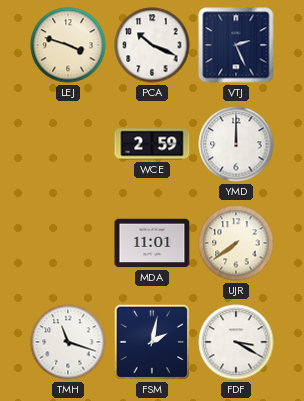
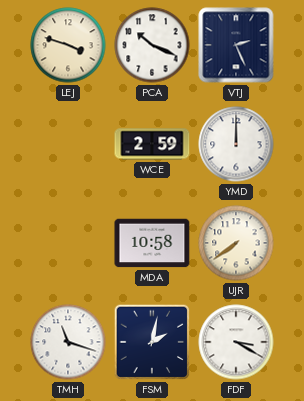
MDA: 11:01 -> 10:58 (152, 243)
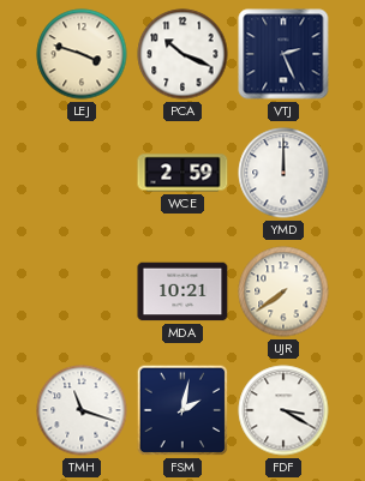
MDA: 10:58 -> 10:21 (182, 291)
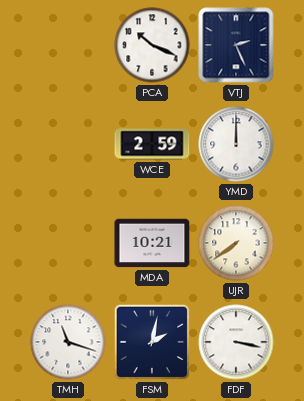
LEJ: 3:48 -> none (82, 54)
FDF: 3:20 -> 3:17 (236, 342)
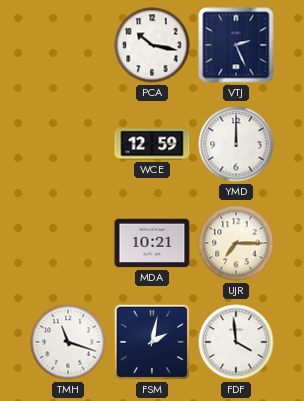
PCA: 10:19 -> 10:17 (152, 45)
WCE: 2:59 -> 12:59 (152, 144)
UJR: 7:39 -> 7:15 (236, 243)
FDF: 3:17 -> 3:59 (236, 342)
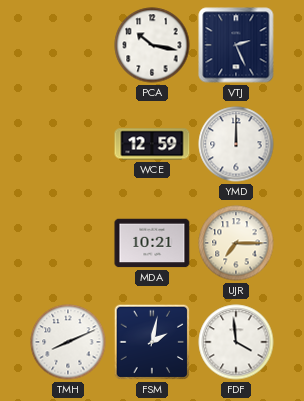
TMH: 11:18 -> 8:11 (68, 342)
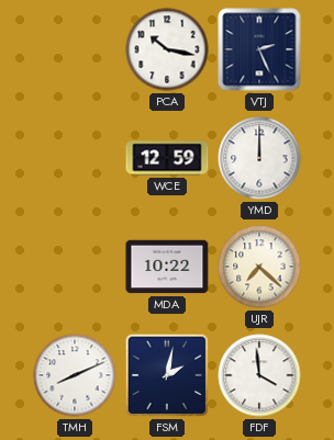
MDA: 10:21 -> 10:22 (167, 267)
UJR: 7:15 -> 7:22 (259, 267)
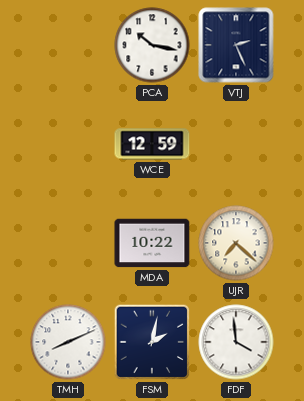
YMD: 12:00 -> none (259, 158)
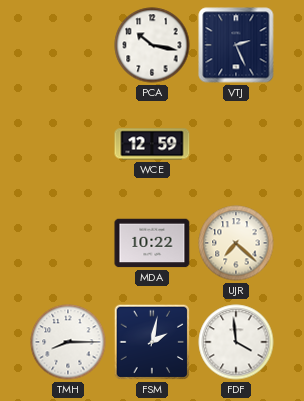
TMH: 8:11 -> 8:15 (68, 342)
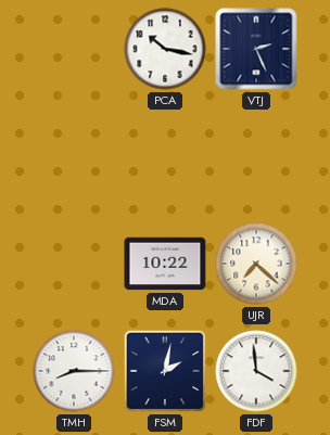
WCE: 12:59 -> none (152, 144)
